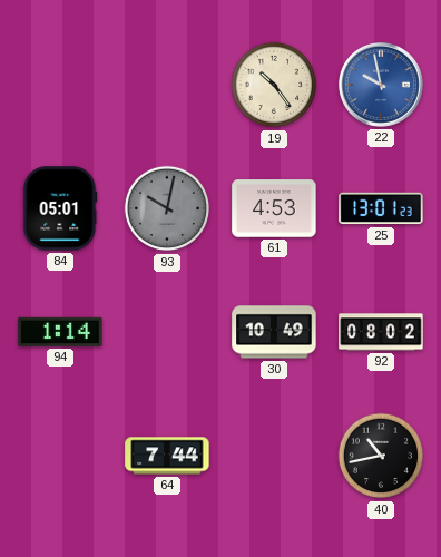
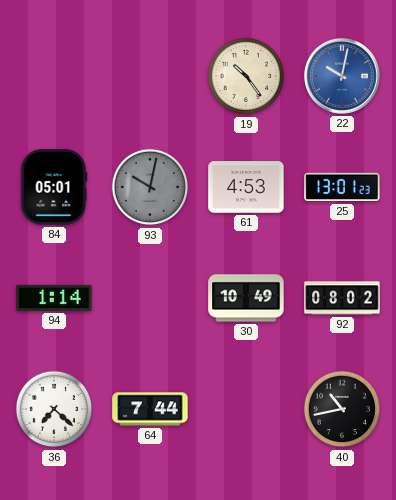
22: 9:58 -> 10:02 (342, 76)
36: none -> 7:22 (54, 409)
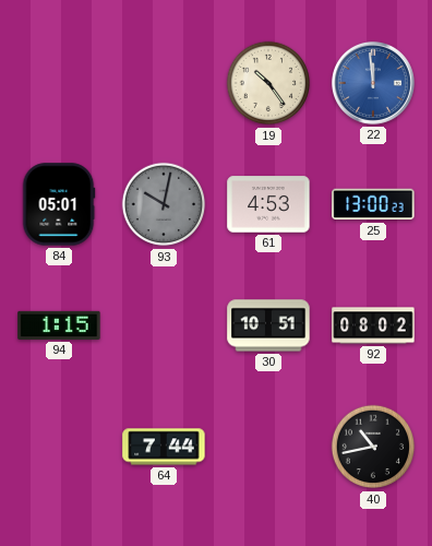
22: 10:02 -> 11:59 (373, 83)
25: 13:01 -> 13:00 (373, 204)
94: 1:14 -> 1:15 (59, 325)
30: 10:49 -> 10:51 (268, 325)
36: 7:22 -> none (54, 409)
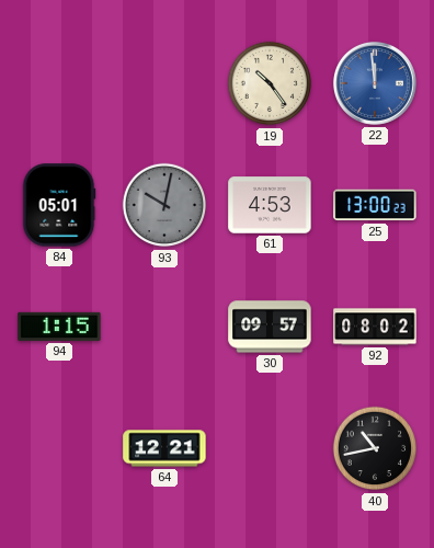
30: 10:51 -> 09:57 (270, 327)
64: 7:44 -> 12:21 (164, 448)
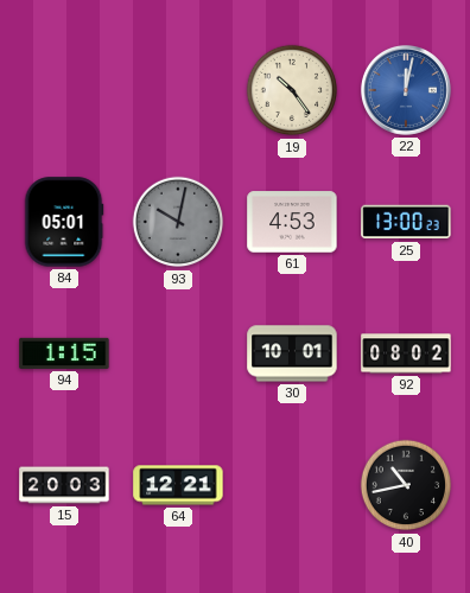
22: 11:59 -> 12:02 (406, 90)
30: 09:57 -> 10:01 (292, 353)
15: none -> 20:03 (64, 485)
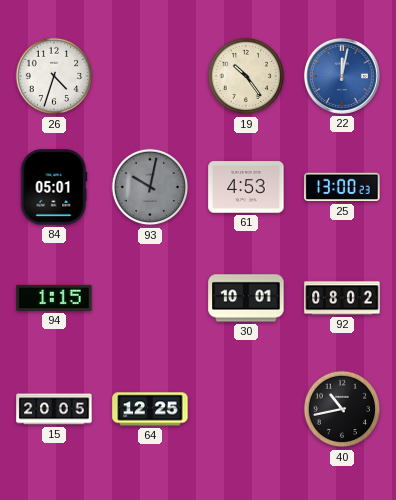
26: none -> 4:33 (54, 76)
15: 20:03 -> 20:05 (54, 409)
64: 12:21 -> 12:25 (150, 409)
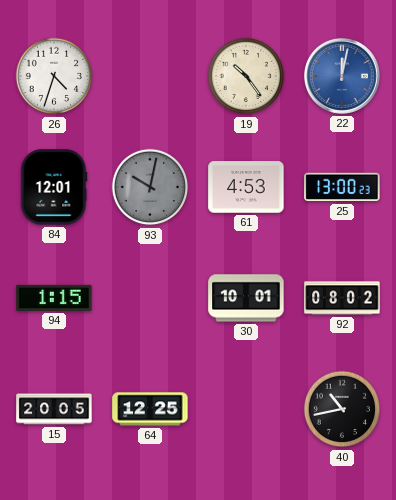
84: 05:01 -> 12:01 (54, 187)
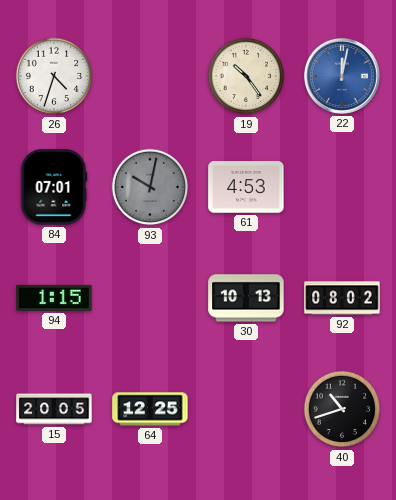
84: 12:01 -> 07:01 (54, 187)
25: 13:00 -> none (342, 187)
30: 10:01 -> 10:13 (246, 298)
40: 10:43 -> 10:42 (342, 409)
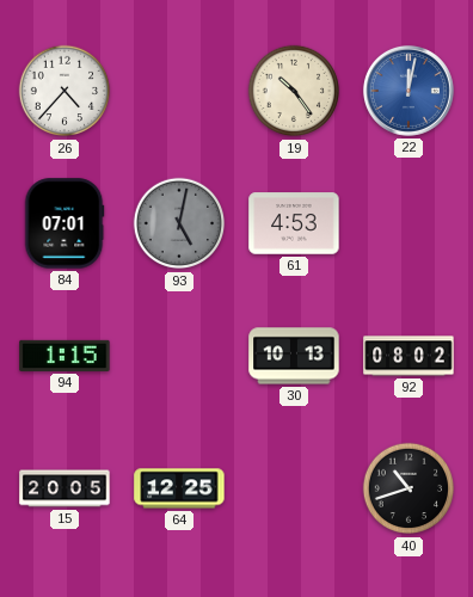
26: 4:33 -> 4:37 (64, 91)
93: 10:02 -> 5:02 (179, 223)
